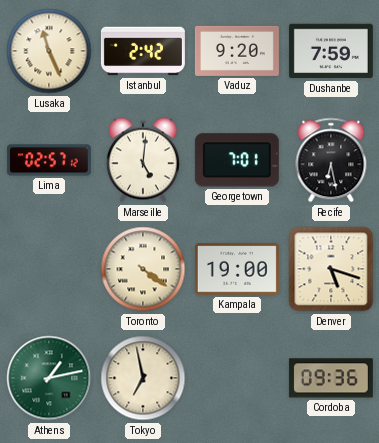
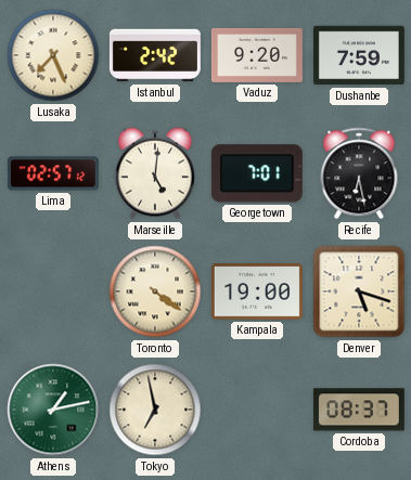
Lusaka: 11:26 -> 7:26 (53, 55)
Cordoba: 09:36 -> 08:37 (359, 410)
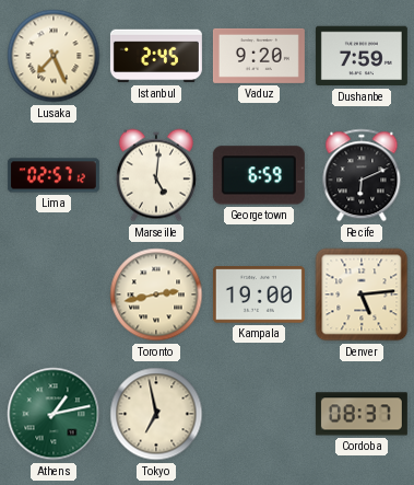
Istanbul: 2:42 -> 2:45 (156, 56)
Georgetown: 7:01 -> 6:59 (259, 175)
Recife: 6:28 -> 6:11 (362, 175)
Toronto: 4:21 -> 2:43 (156, 295)
Denver: 5:18 -> 5:14 (362, 295)
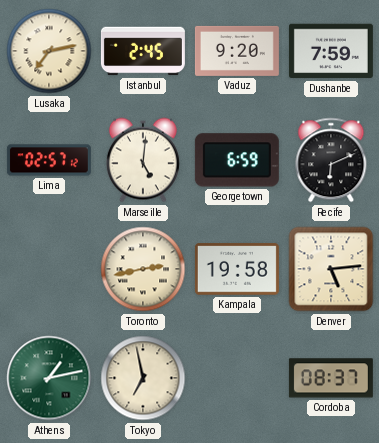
Lusaka: 7:26 -> 7:13 (49, 51)
Kampala: 19:00 -> 19:58 (237, 269)
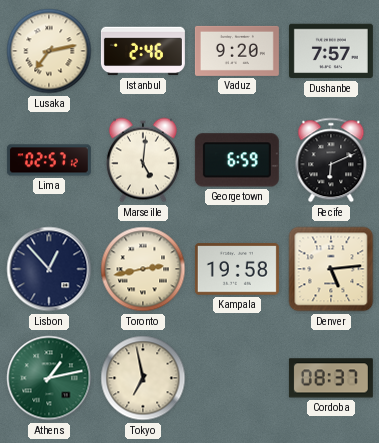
Istanbul: 2:45 -> 2:46 (143, 51)
Dushanbe: 7:59 -> 7:57 (331, 51)
Lisbon: none -> 12:53 (49, 269)
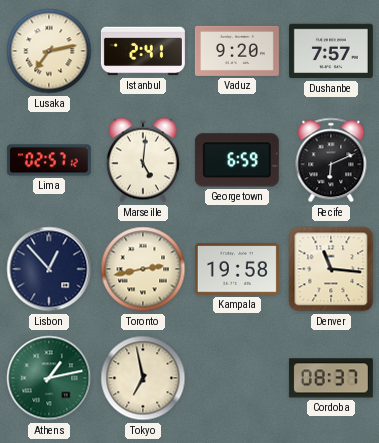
Istanbul: 2:46 -> 2:41 (143, 51)
Denver: 5:14 -> 11:16 (331, 269)
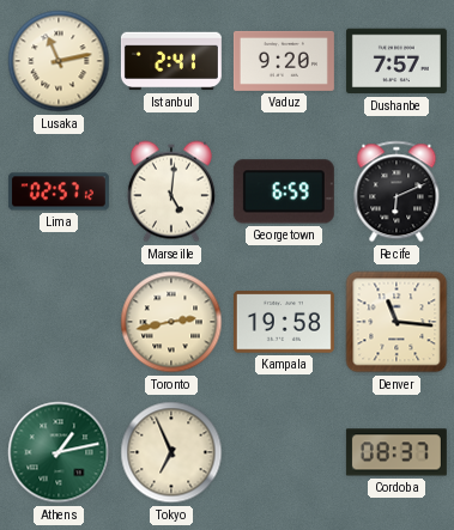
Lusaka: 7:13 -> 11:13 (59, 61)
Lisbon: 12:53 -> none (49, 269)
Tokyo: 6:58 -> 6:56 (171, 452)
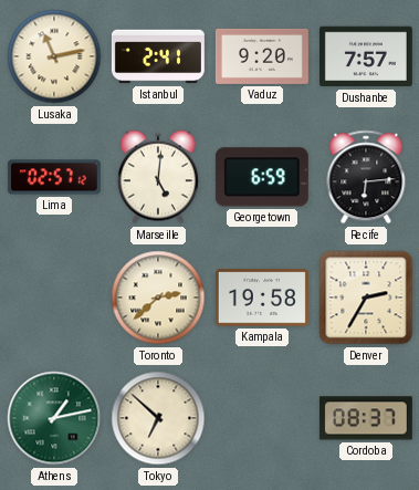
Recife: 6:11 -> 6:14 (366, 177)
Toronto: 2:43 -> 2:38 (158, 298)
Denver: 11:16 -> 2:35 (366, 298)
Tokyo: 6:56 -> 6:52 (158, 418)
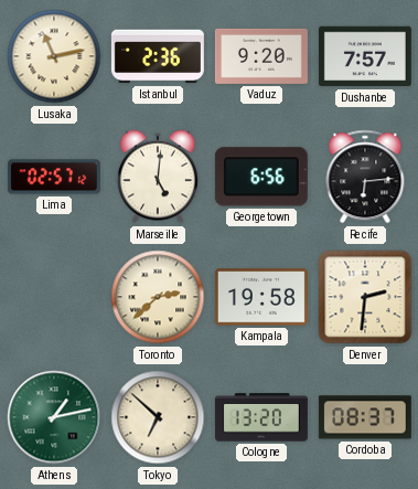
Istanbul: 2:41 -> 2:36 (158, 56)
Georgetown: 6:59 -> 6:56 (261, 177)
Denver: 2:35 -> 2:31 (365, 297)
Cologne: none -> 13:20 (261, 417)
